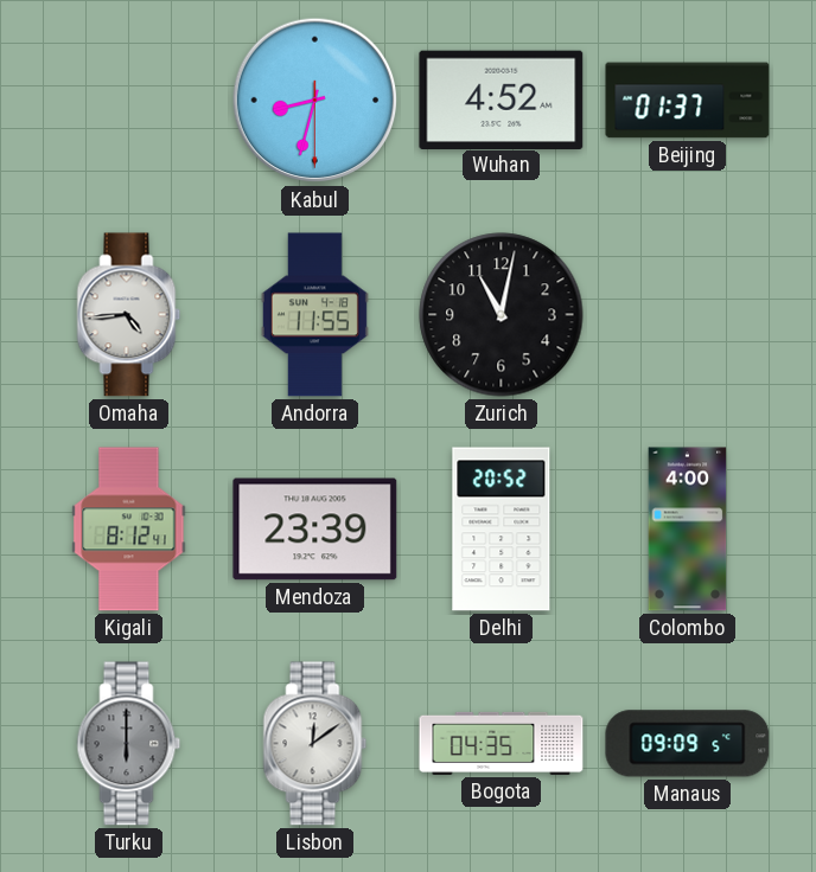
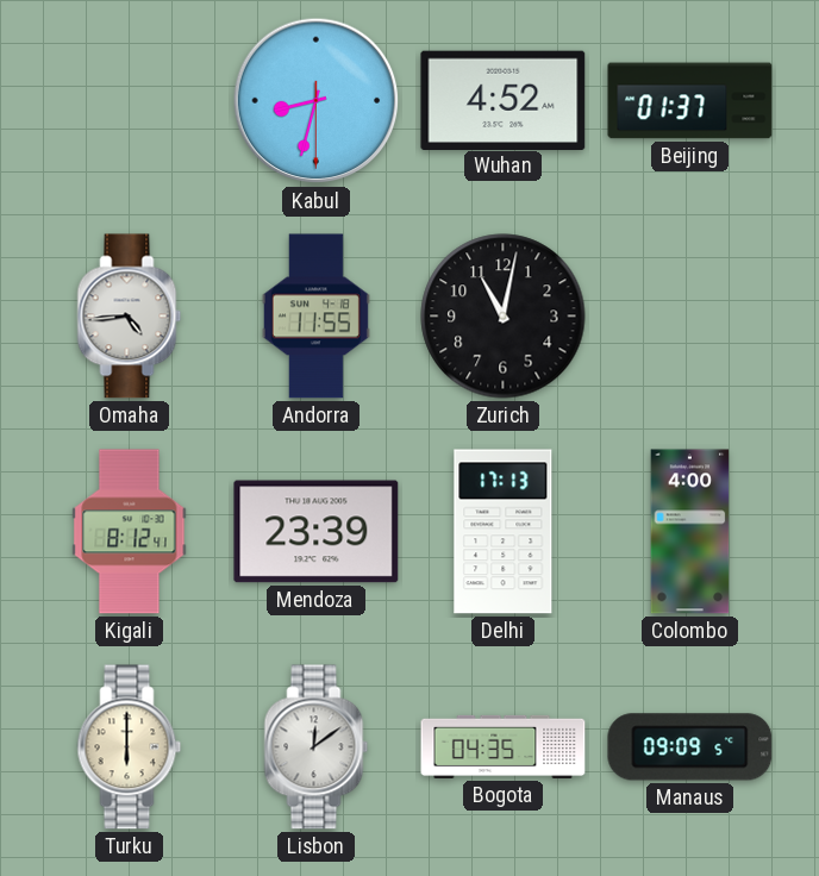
Delhi: 20:52 -> 17:13 (504, 532)
Turku dial: grey -> cream (130, 747)
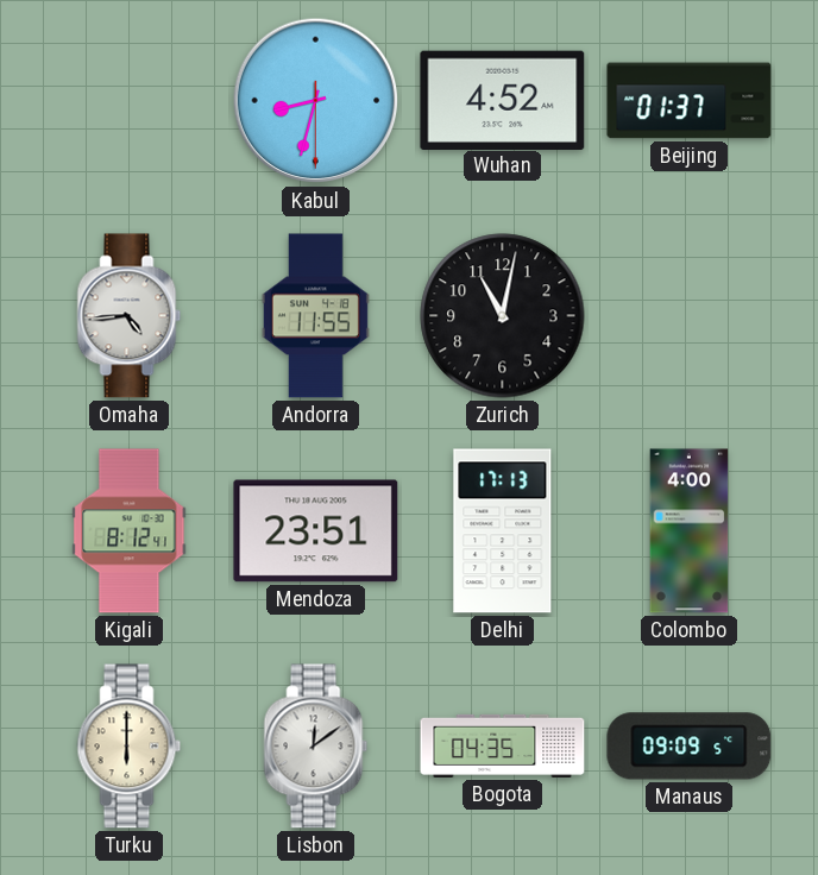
Mendoza: 23:39 -> 23:51 (316, 531)
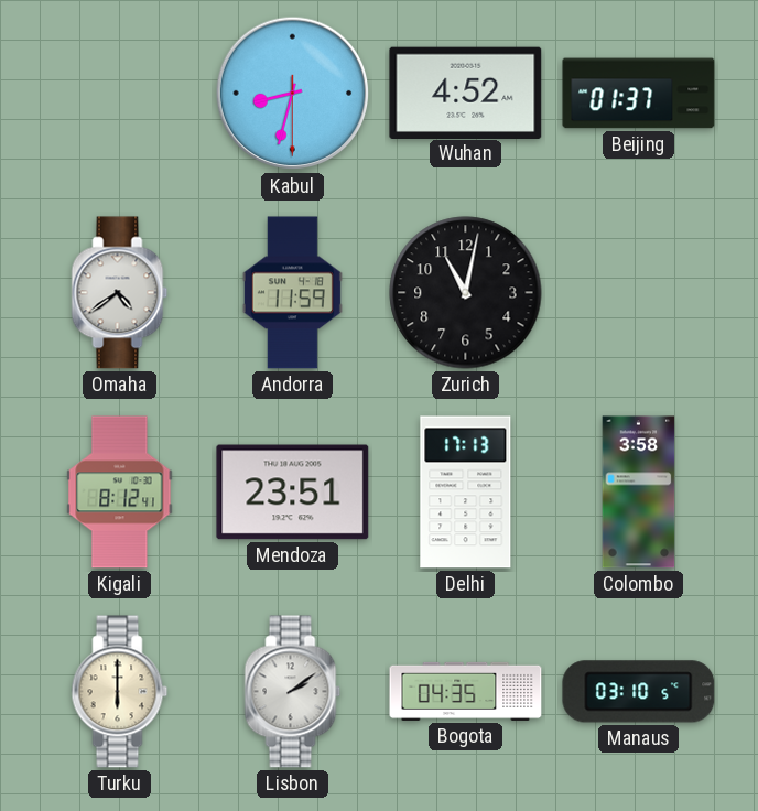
Omaha: 4:44 -> 4:39 (120, 293)
Andorra: 11:55 -> 11:59 (292, 293)
Colombo: 4:00 -> 3:58 (639, 493)
Lisbon: 12:09 -> 2:09 (293, 692)
Manaus: 09:09 -> 03:10 (639, 692)
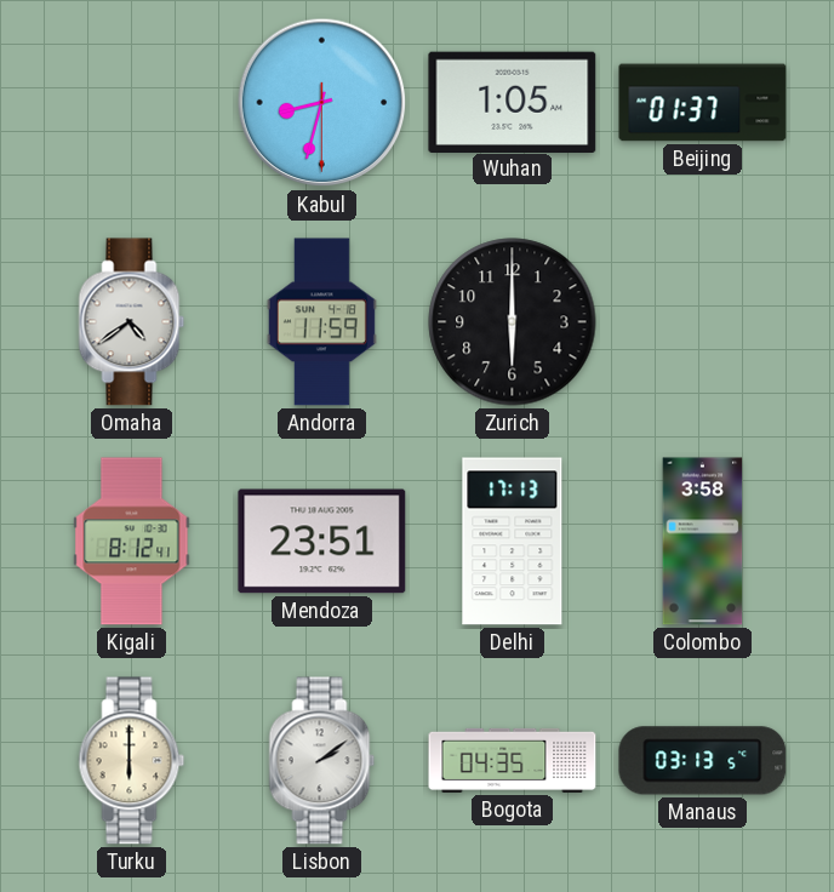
Wuhan: 4:52 -> 1:05 (513, 102)
Zurich: 11:02 -> 6:00 (513, 322)
Manaus: 03:10 -> 03:13 (703, 761)
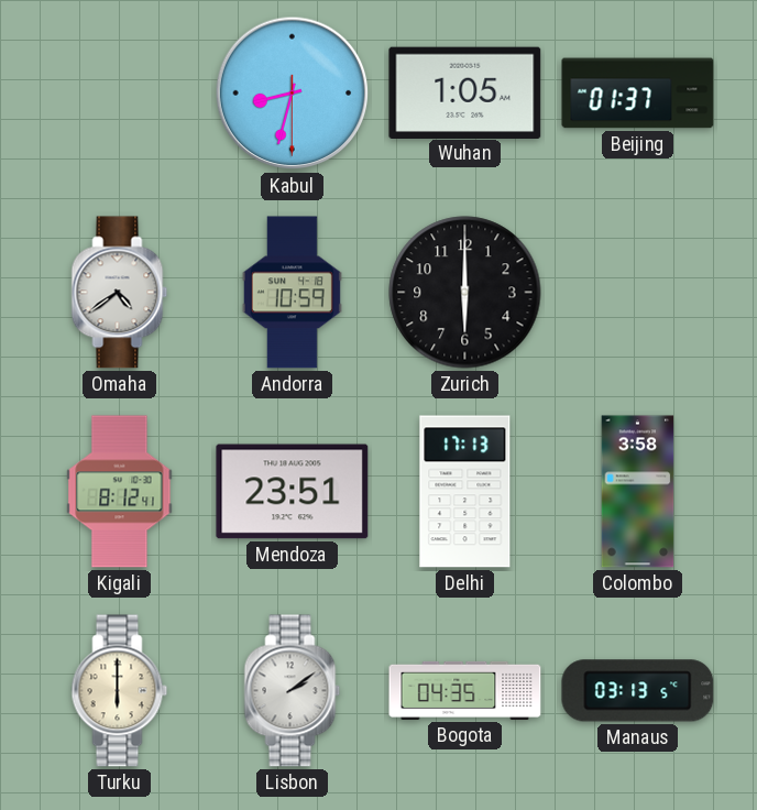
Andorra: 11:59 -> 10:59 (292, 293)
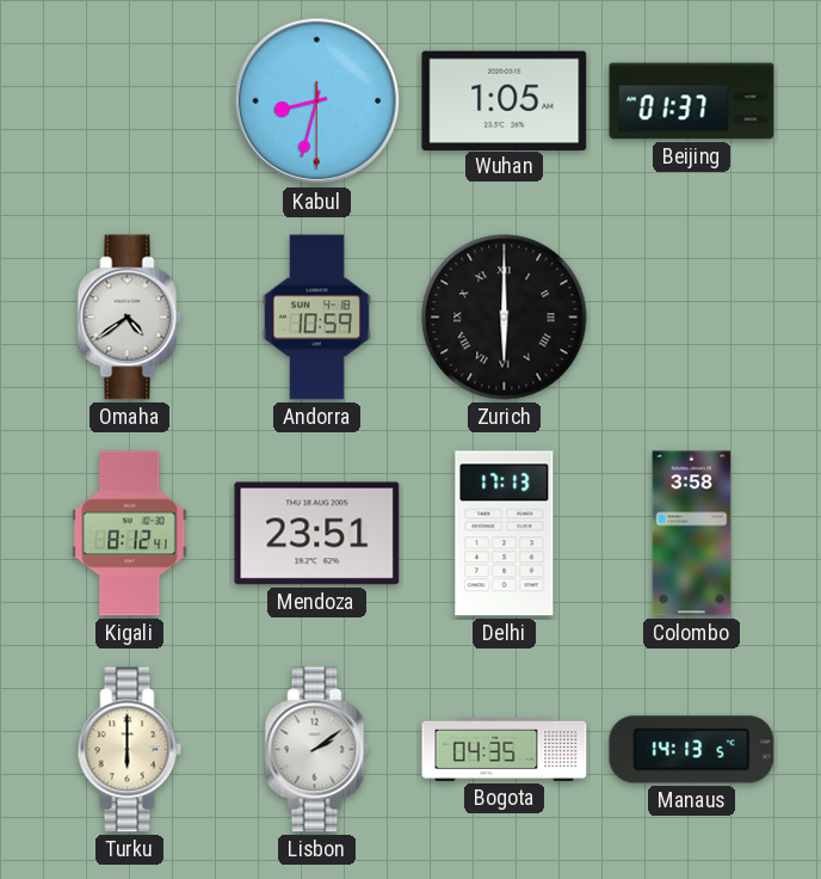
Zurich numerals: Arabic -> Roman (505, 318)
Manaus: 03:13 -> 14:13 (692, 750)
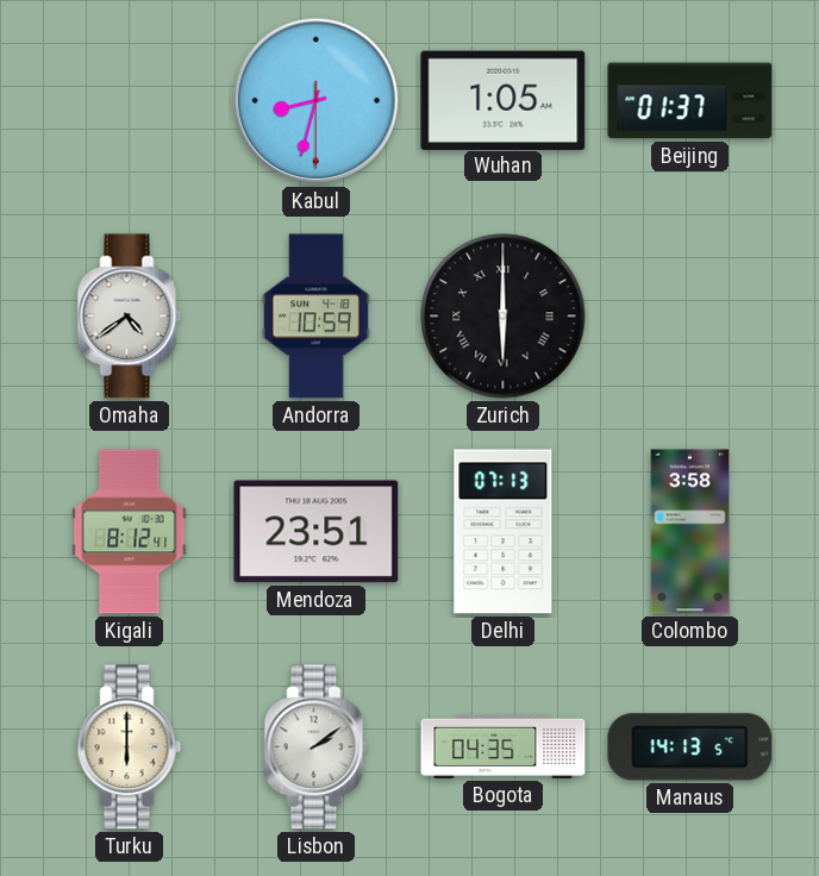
Delhi: 17:13 -> 07:13 (504, 532)
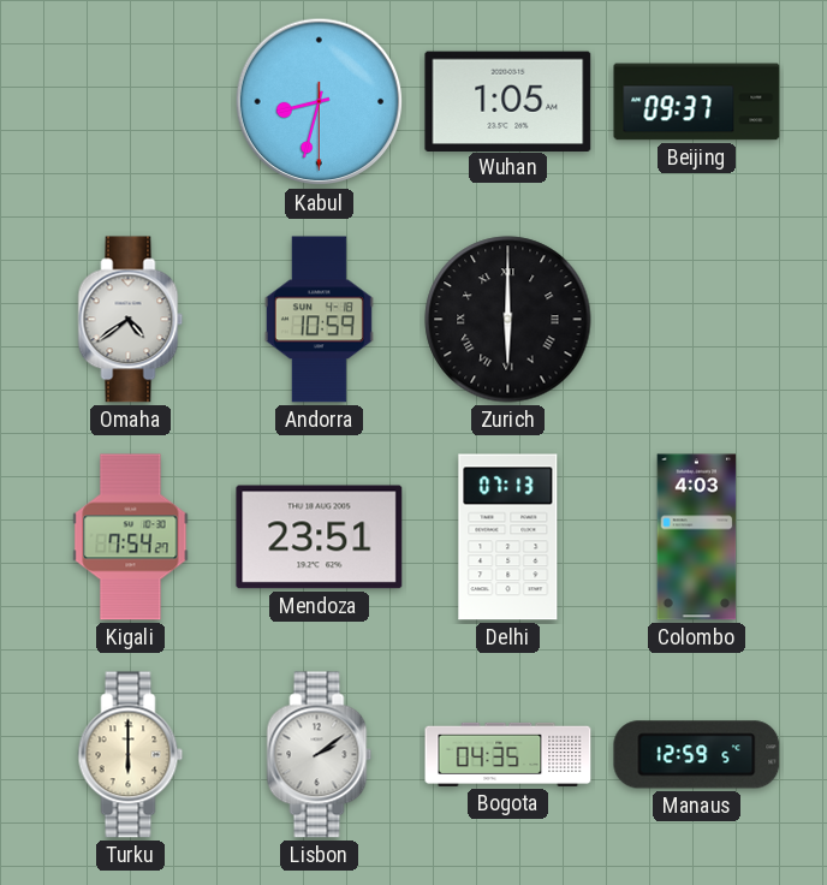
Beijing: 01:37 -> 09:37 (697, 102)
Kigali: 8:12 -> 7:54 (131, 537)
Colombo: 3:58 -> 4:03 (697, 537)
Manaus: 14:13 -> 12:59 (697, 755)
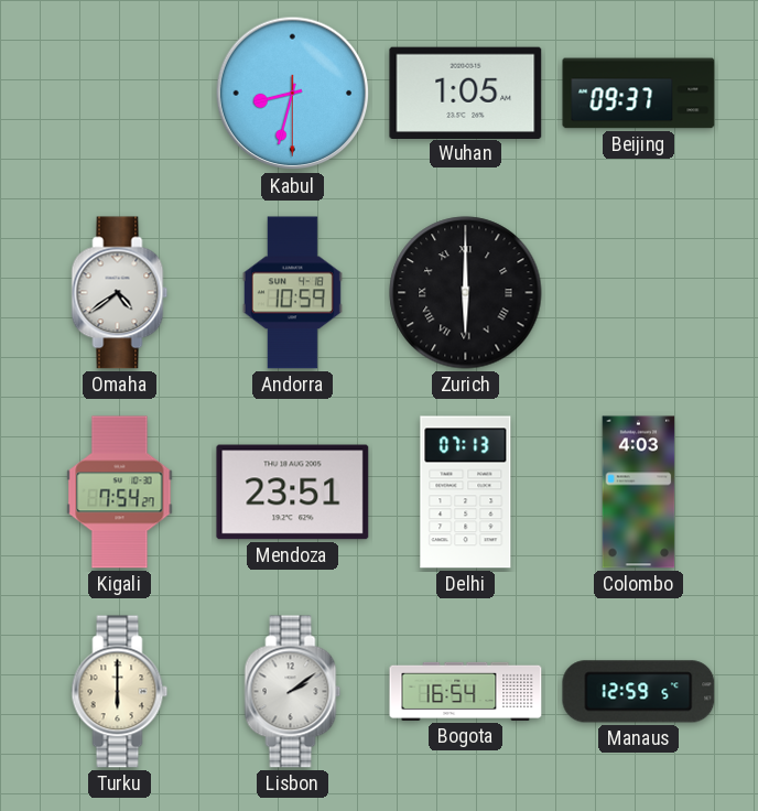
Bogota: 04:35 -> 16:54 (466, 691)
